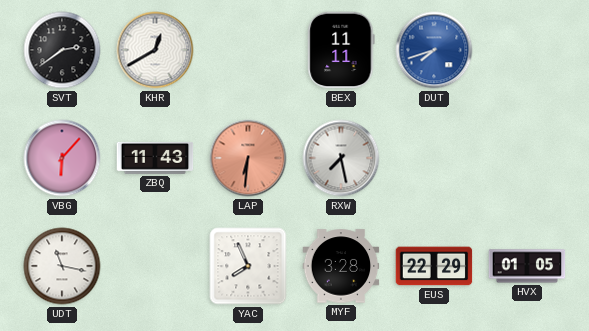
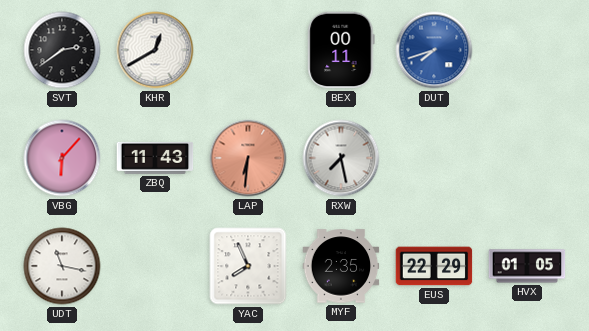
BEX: 11:11 -> 00:11 (341, 50)
MYF: 3:28 -> 2:35 (341, 266)
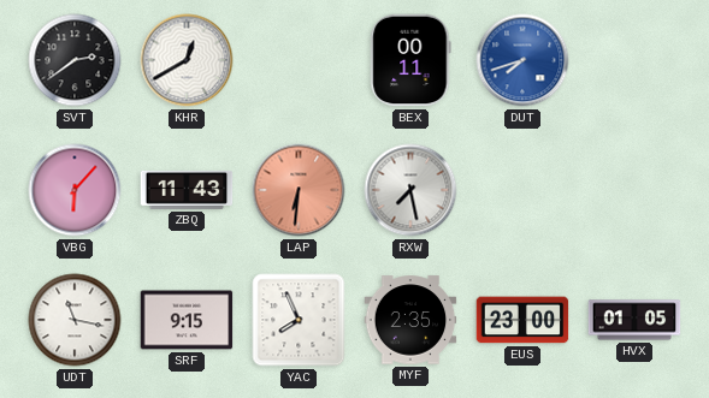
SRF: none -> 9:15 (187, 320)
EUS: 22:29 -> 23:00 (522, 320)
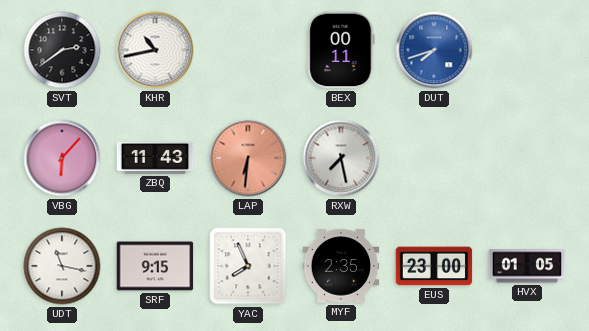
KHR: 12:40 -> 10:43 (155, 50)
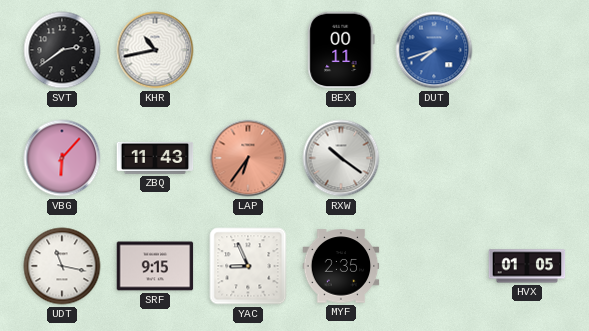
LAP: 6:31 -> 6:36 (248, 158)
RXW: 7:28 -> 10:21 (341, 158)
YAC: 7:56 -> 8:56 (248, 266)
EUS: 23:00 -> none (434, 266)
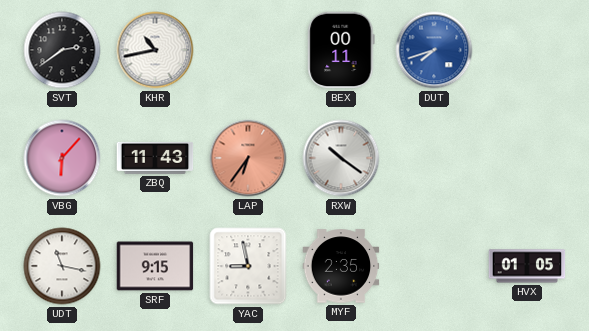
YAC: 8:56 -> 8:58 (248, 266)
